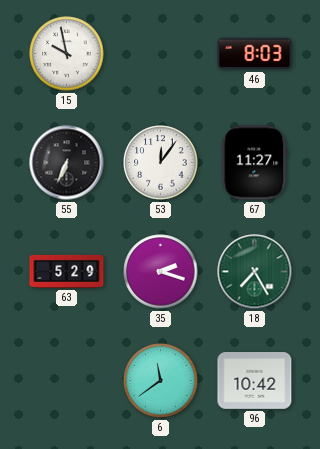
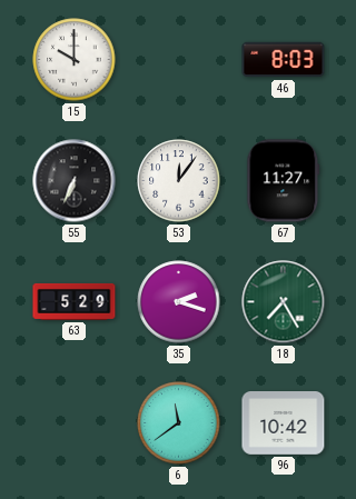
15: 9:58 -> 10:00 (75, 60)
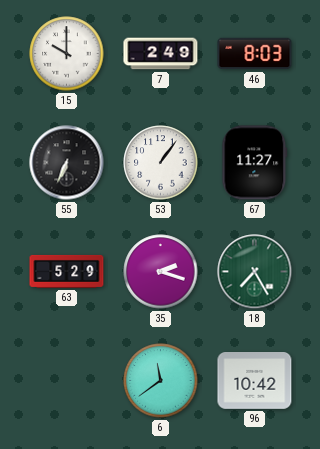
7: none -> 2:49 (161, 54)
53: 12:06 -> 1:06 (161, 163)
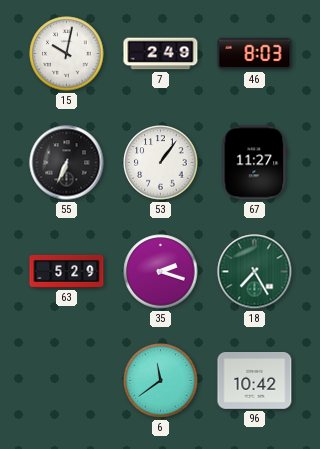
15: 10:00 -> 10:02 (67, 54)
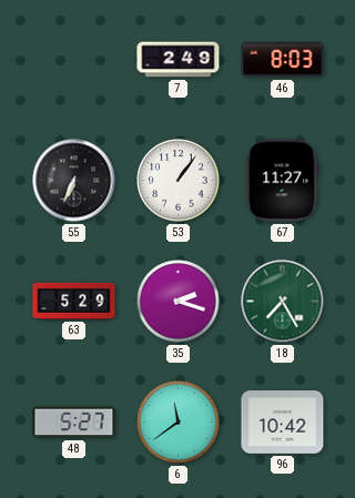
15: 10:02 -> none (67, 54)
48: none -> 5:27 (74, 423)
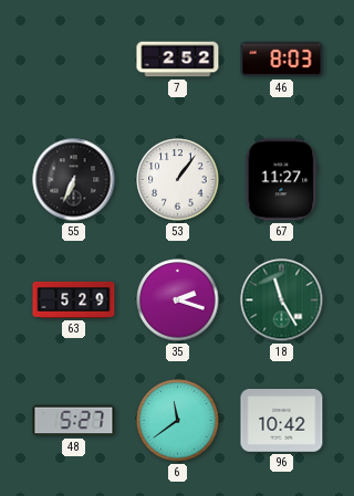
7: 2:49 -> 2:52 (178, 60)
18: 7:25 -> 11:25 (282, 300)
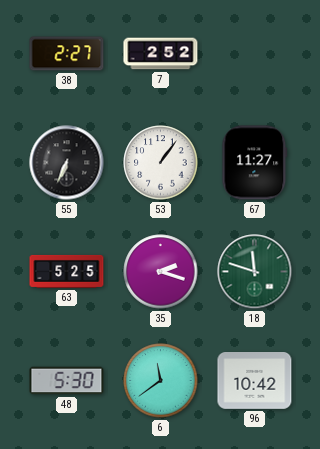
38: none -> 2:27 (67, 54)
46: 8:03 -> none (282, 60)
63: 5:29 -> 5:25 (67, 271)
18: 11:25 -> 11:48 (255, 272)
48: 5:27 -> 5:30 (67, 381)
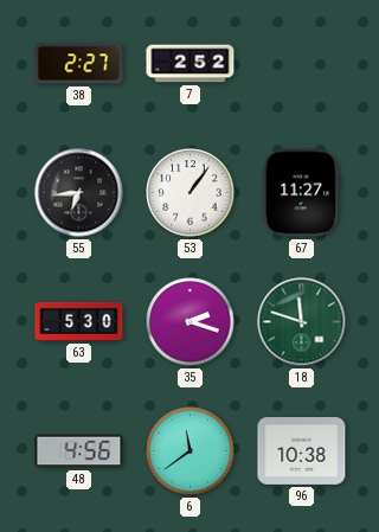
55: 6:34 -> 6:44 (79, 193)
63: 5:25 -> 5:30 (79, 321)
48: 5:30 -> 4:56 (79, 451)
96: 10:42 -> 10:38 (302, 451)
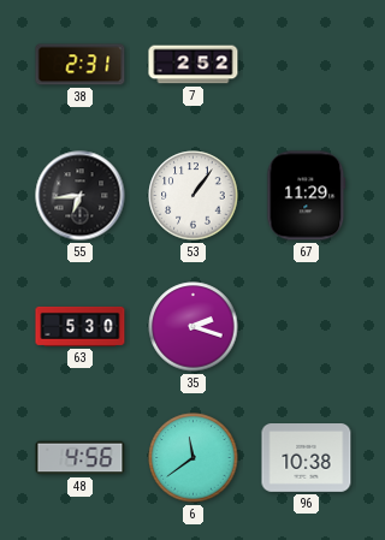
38: 2:27 -> 2:31 (81, 65)
67: 11:27 -> 11:29 (307, 196)
18: 11:48 -> none (302, 322)
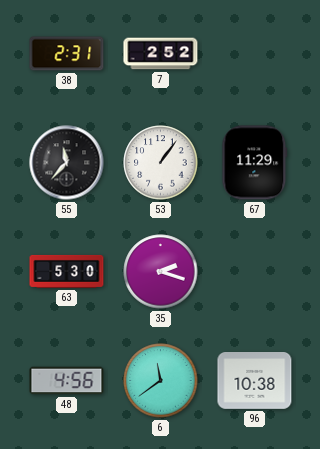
55: 6:44 -> 11:37 (67, 163)
